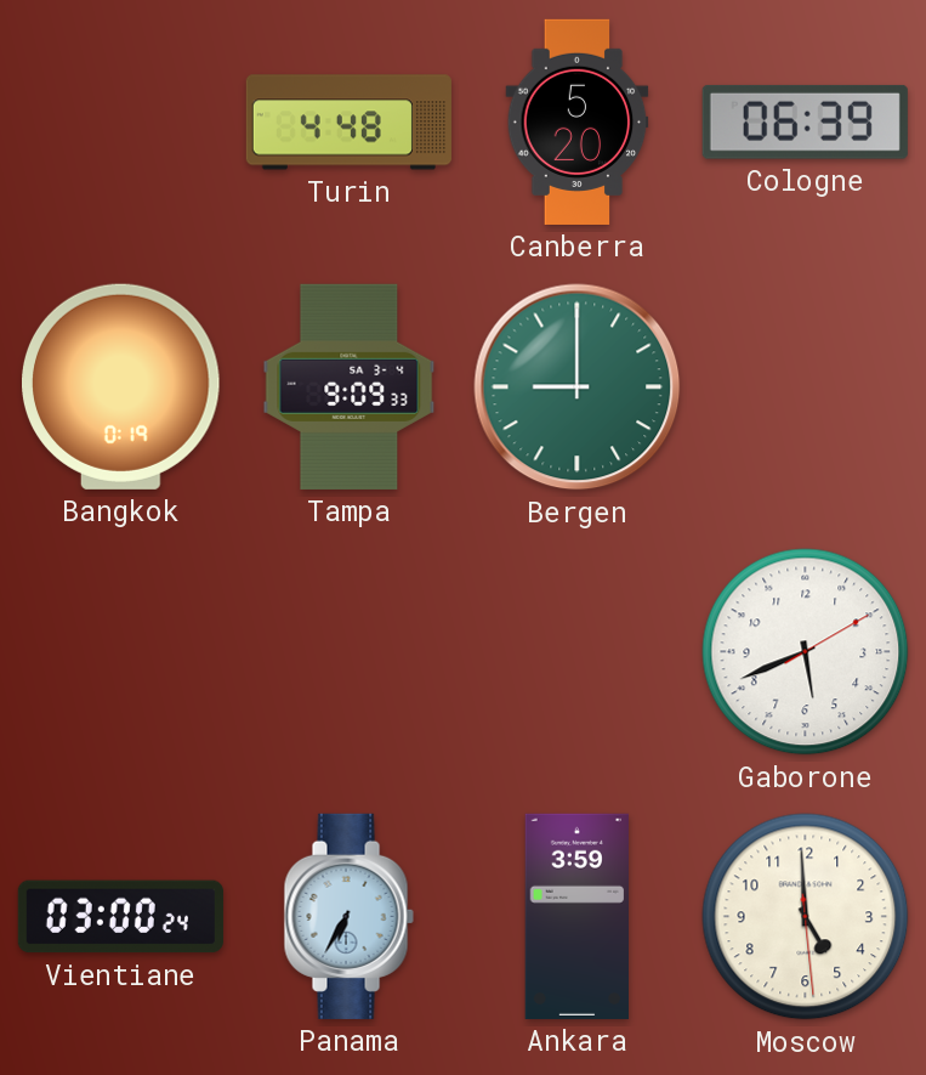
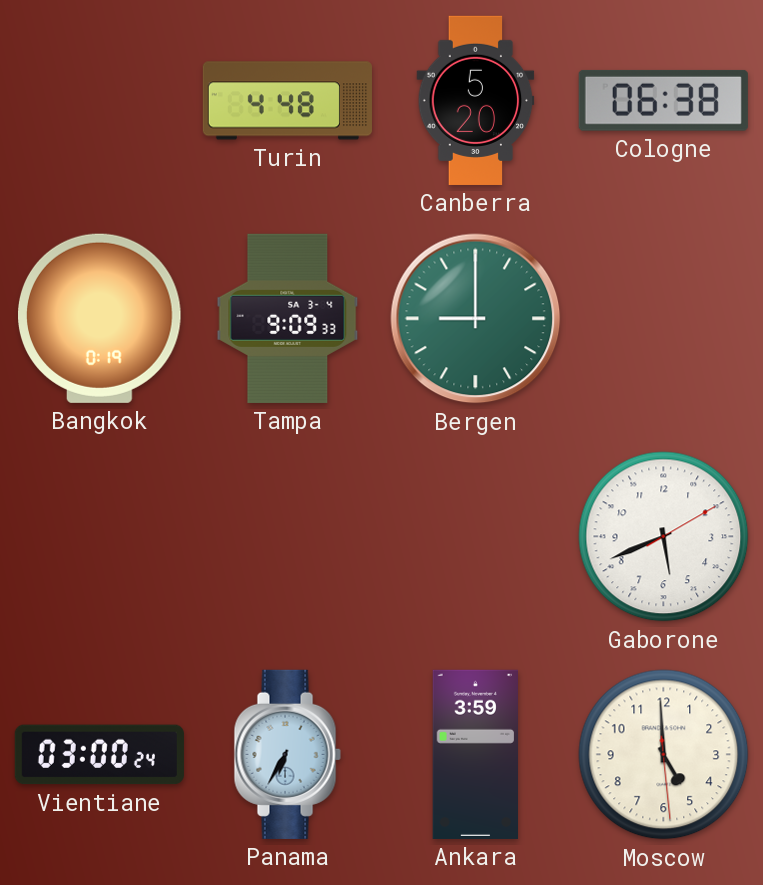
Cologne: 06:39 -> 06:38 (663, 100)
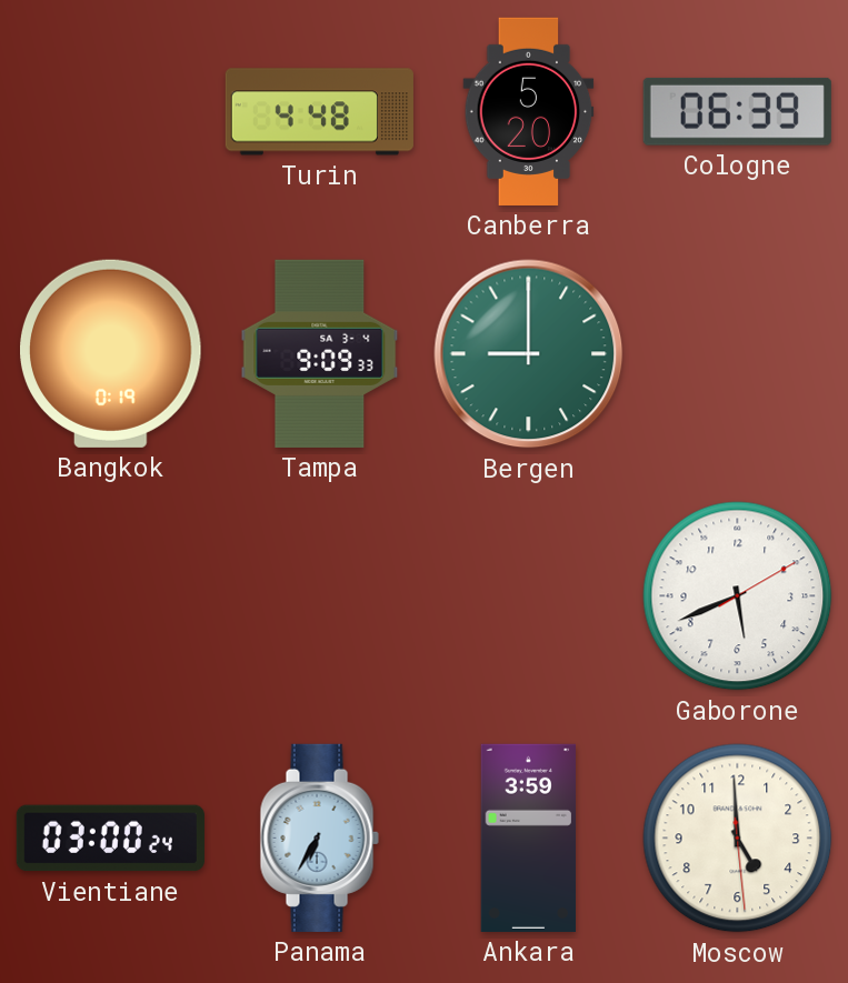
Cologne: 06:38 -> 06:39 (737, 111)
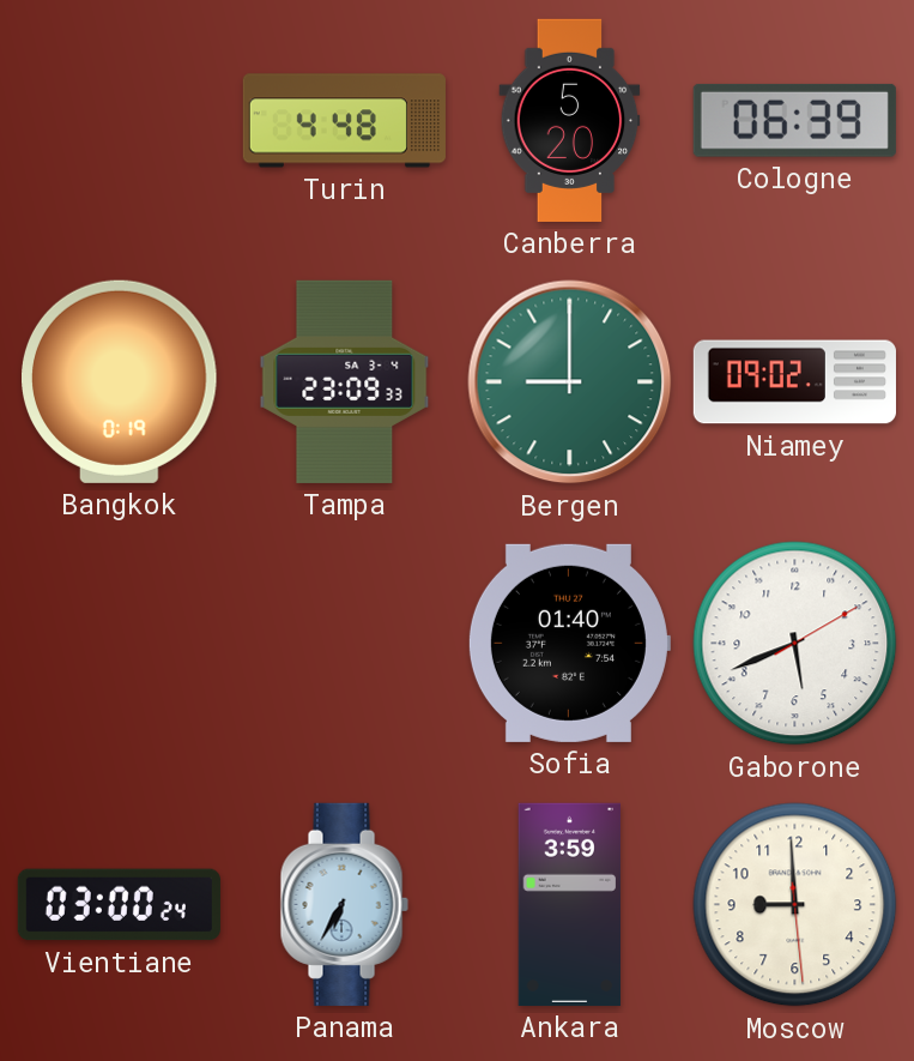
Tampa: 9:09 -> 23:09 (345, 381)
Niamey: none -> 09:02 (794, 382)
Sofia: none -> 01:40 (569, 643)
Moscow: 4:59 -> 8:59 (795, 905)
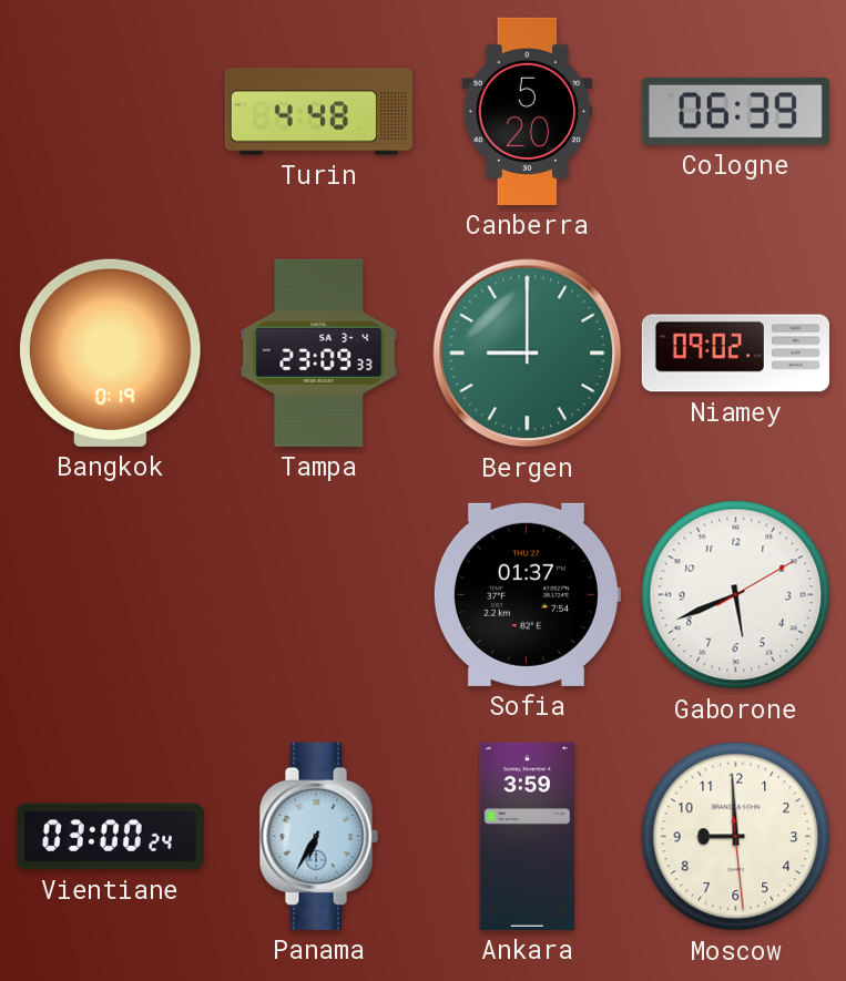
Sofia: 01:40 -> 01:37 (527, 594)
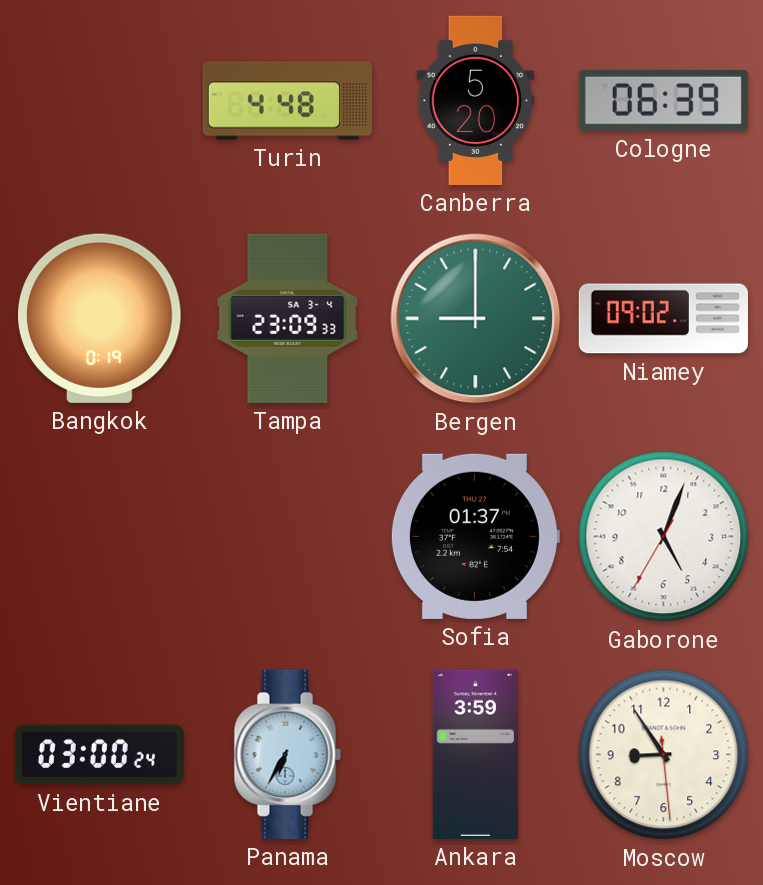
Gaborone: 5:41 -> 5:03 (664, 537)
Moscow: 8:59 -> 8:54 (664, 755)
